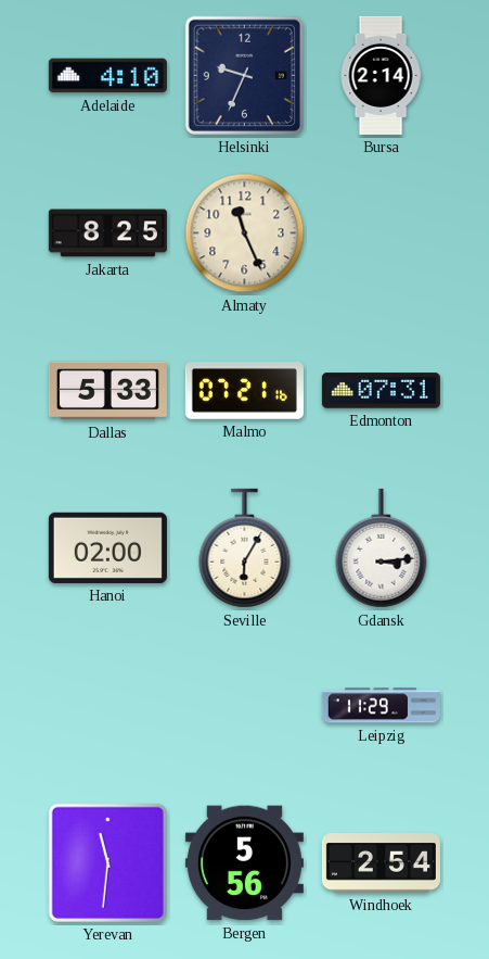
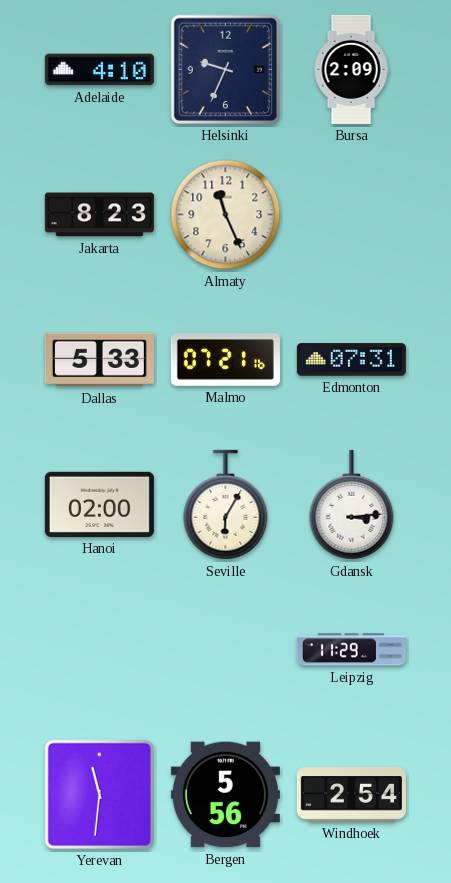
Bursa: 2:14 -> 2:09 (351, 69)
Jakarta: 8:25 -> 8:23 (99, 215)
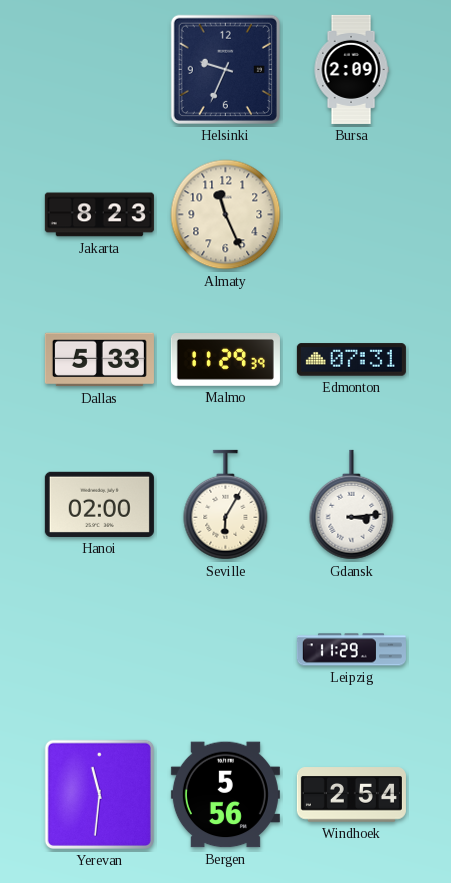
Adelaide: 4:10 -> none (99, 70)
Malmo: 07:21 -> 11:29 (225, 360)
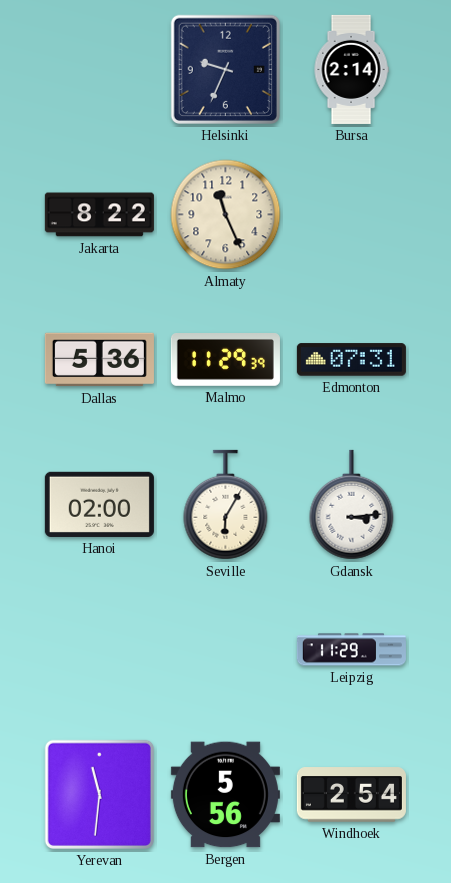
Bursa: 2:09 -> 2:14 (351, 69)
Jakarta: 8:23 -> 8:22 (99, 215)
Dallas: 5:33 -> 5:36 (99, 360)
